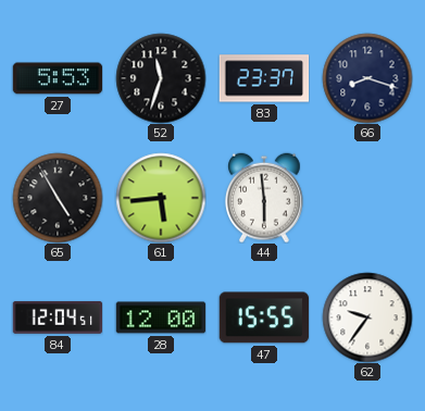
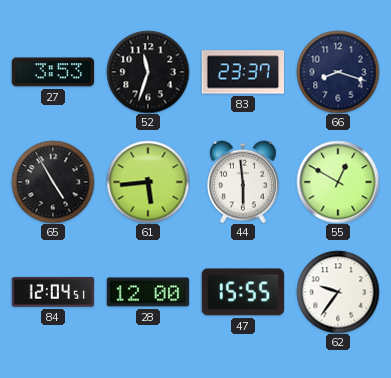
27: 5:53 -> 3:53 (53, 72)
55: none -> 12:50 (338, 182)
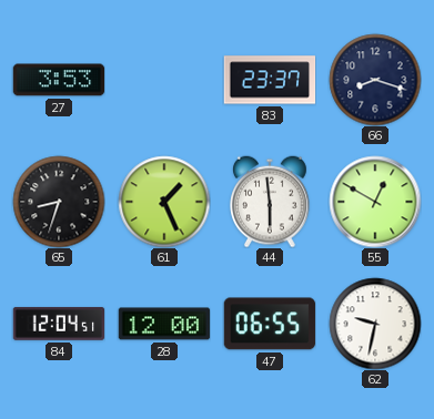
52: 11:33 -> none (148, 72)
65: 4:55 -> 8:33 (59, 202)
61: 5:44 -> 1:26 (164, 202)
47: 15:55 -> 06:55 (270, 324)
62: 9:36 -> 9:32 (375, 324)
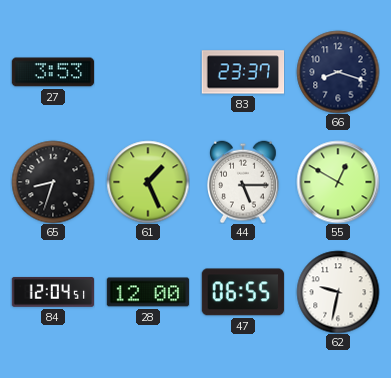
44: 5:59 -> 5:15 (244, 182)
